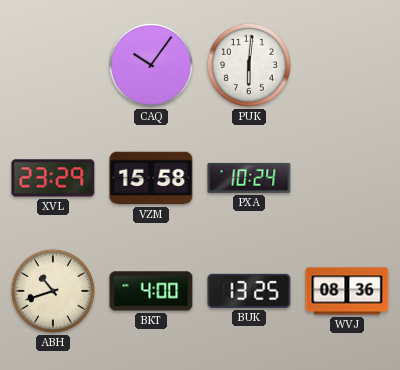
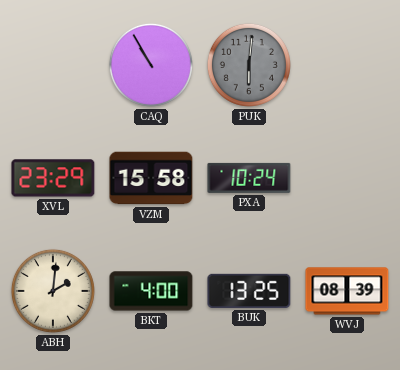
CAQ: 10:06 -> 10:55 (151, 65)
PUK dial: white -> grey (249, 65)
ABH: 10:42 -> 2:01 (53, 291)
WVJ: 08:36 -> 08:39 (347, 291)
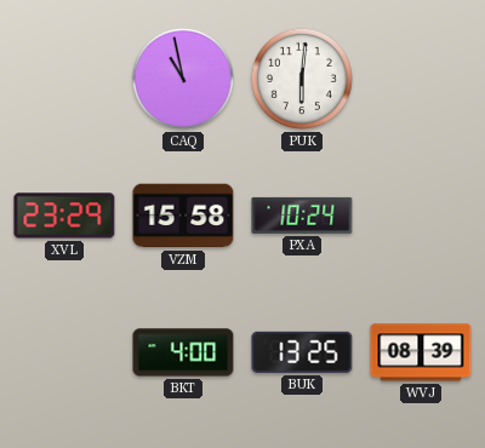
CAQ: 10:55 -> 10:58 (183, 79)
PUK dial: grey -> white (302, 79)
ABH: 2:01 -> none (53, 291)
